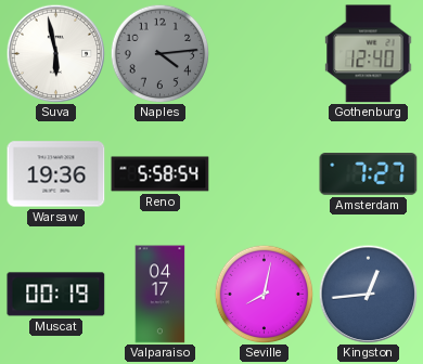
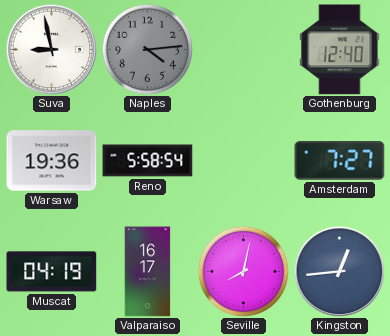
Suva: 5:58 -> 8:58 (51, 49)
Muscat: 00:19 -> 04:19 (52, 272)
Valparaiso: 04:17 -> 16:17 (148, 272)
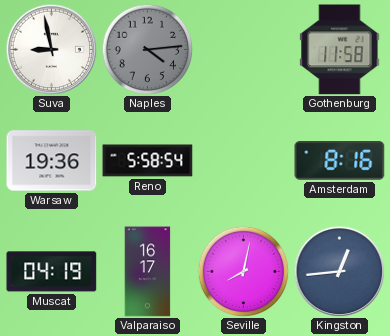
Gothenburg: 12:40 -> 11:58 (340, 50)
Amsterdam: 7:27 -> 8:16 (340, 161)
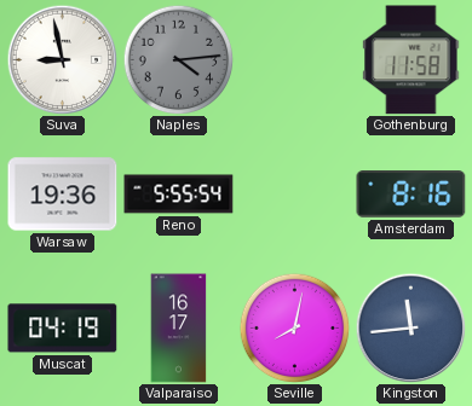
Reno: 5:58 -> 5:55 (179, 195)
Kingston: 12:44 -> 11:44 (410, 327)
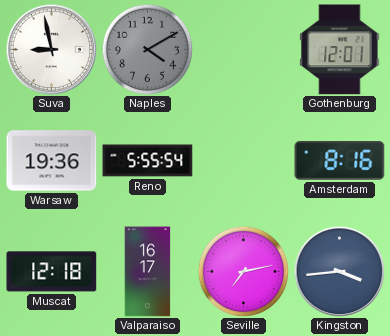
Naples: 4:14 -> 4:10 (147, 49)
Gothenburg: 11:58 -> 12:01 (340, 50)
Muscat: 04:19 -> 12:18 (52, 272)
Seville: 8:02 -> 7:13 (243, 271)
Kingston: 11:44 -> 3:44 (339, 271)
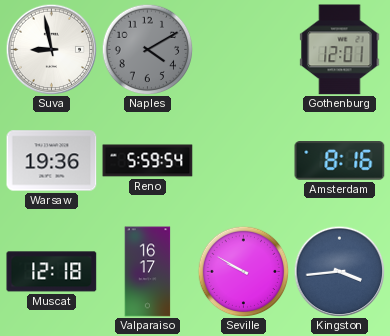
Reno: 5:55 -> 5:59 (148, 161)
Seville: 7:13 -> 9:50 (243, 271)
